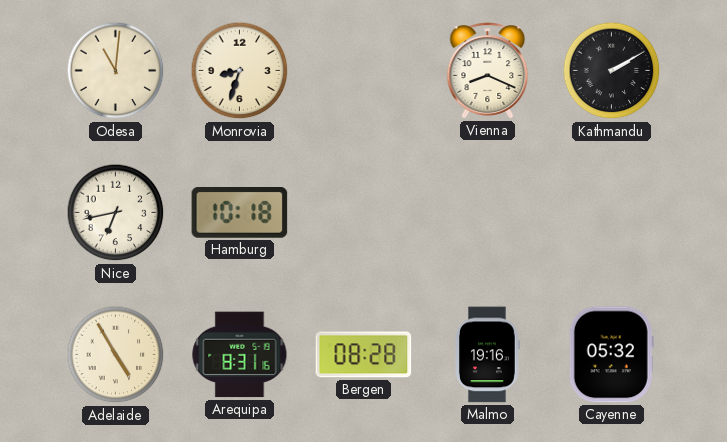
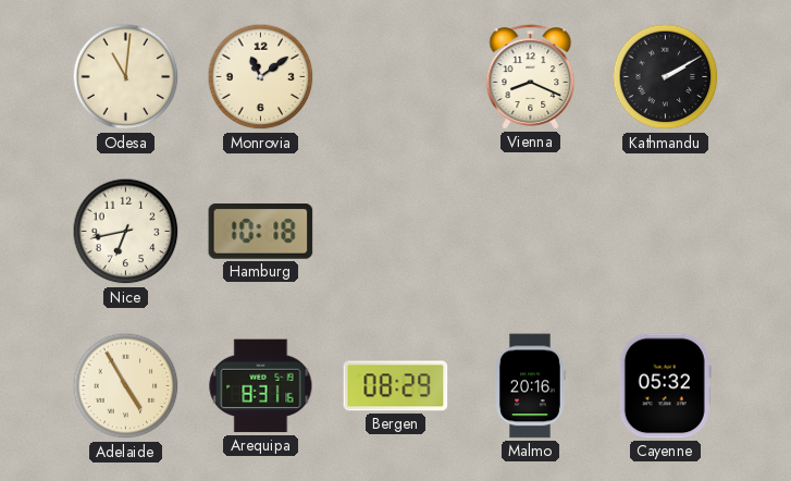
Monrovia: 8:33 -> 11:09 (261, 77)
Bergen: 08:28 -> 08:29 (396, 386)
Malmo: 19:16 -> 20:16 (531, 386)
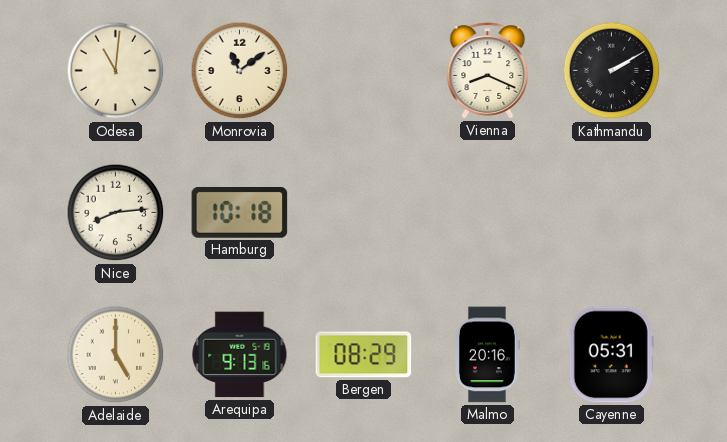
Nice: 6:43 -> 8:14 (116, 213)
Adelaide: 4:55 -> 5:00 (116, 355)
Arequipa: 8:31 -> 9:13 (240, 355)
Cayenne: 05:32 -> 05:31 (611, 355)
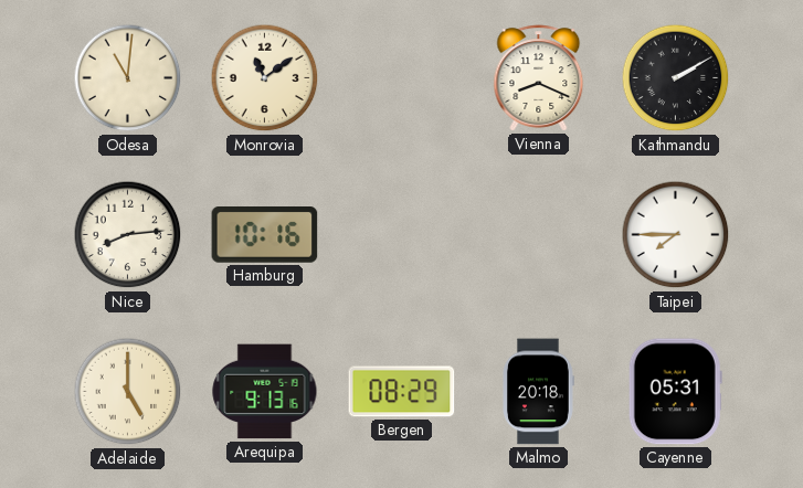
Hamburg: 10:18 -> 10:16 (265, 235)
Taipei: none -> 7:45 (676, 235)
Malmo: 20:16 -> 20:18 (539, 392)
